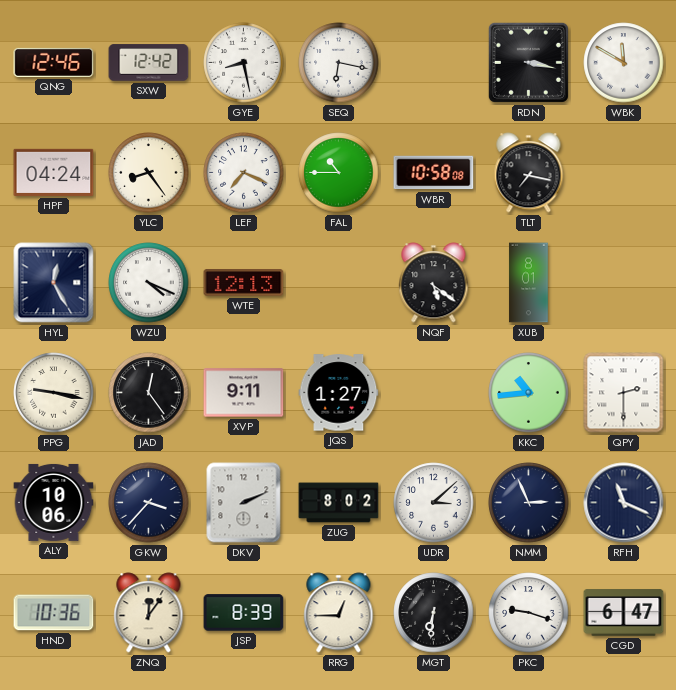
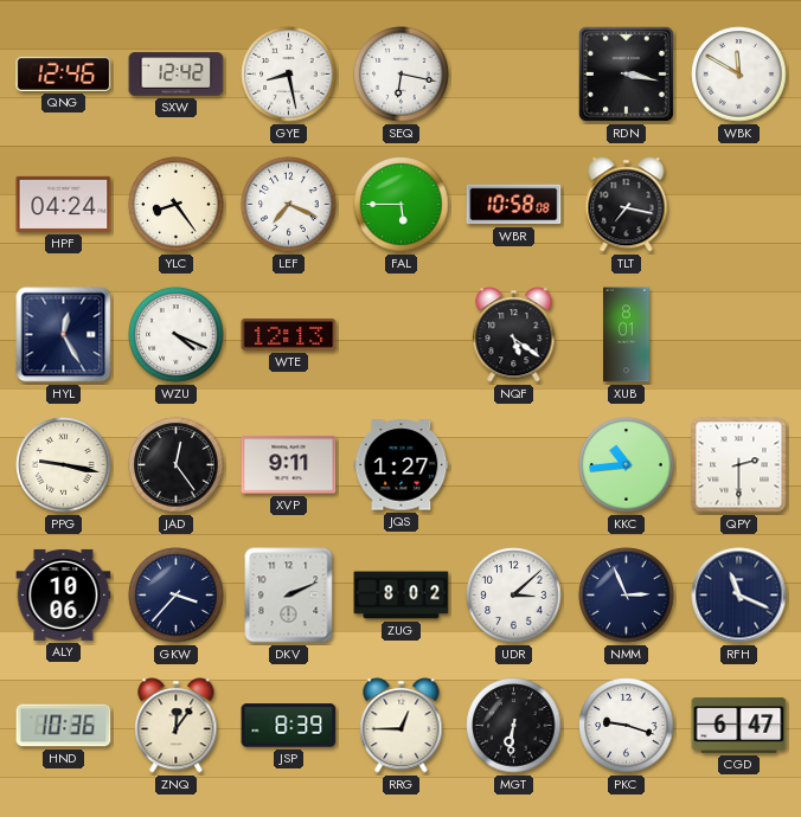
FAL: 10:45 -> 5:45 (402, 205)
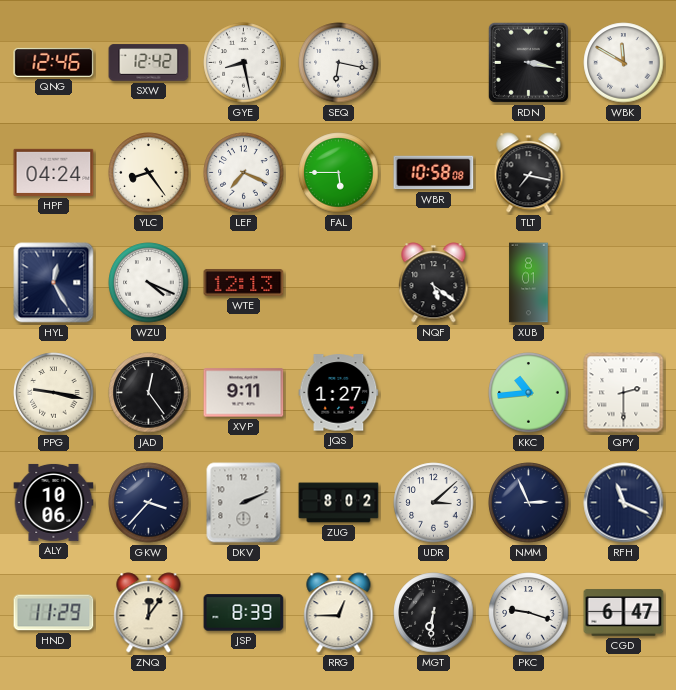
HND: 10:36 -> 11:29 (54, 613)
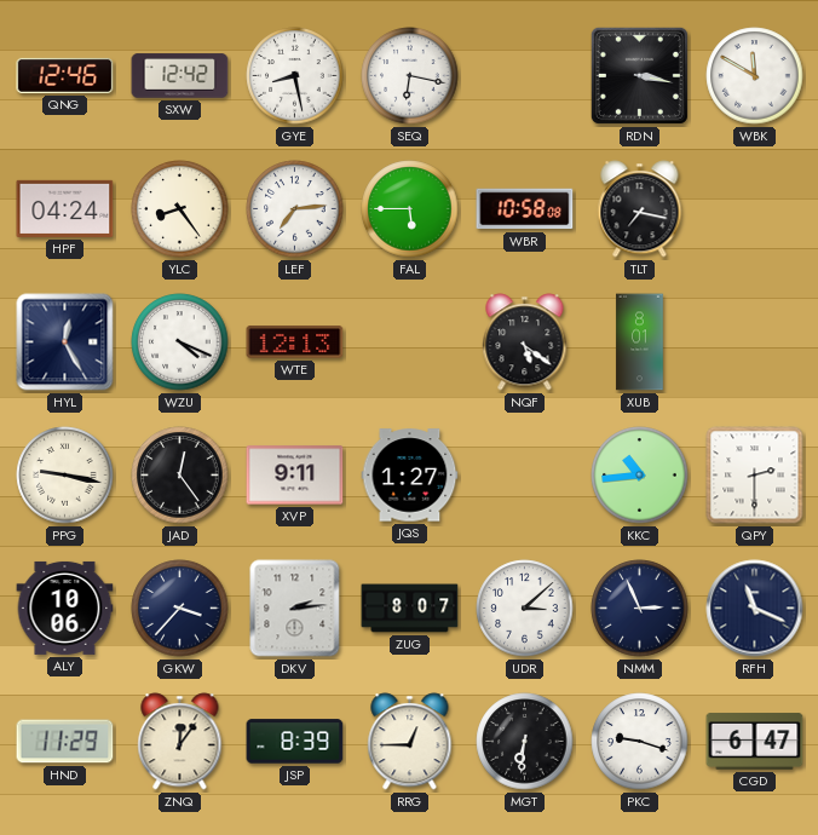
LEF: 7:19 -> 7:14 (295, 209)
DKV: 2:11 -> 2:14 (295, 609)
ZUG: 8:02 -> 8:07 (410, 609)
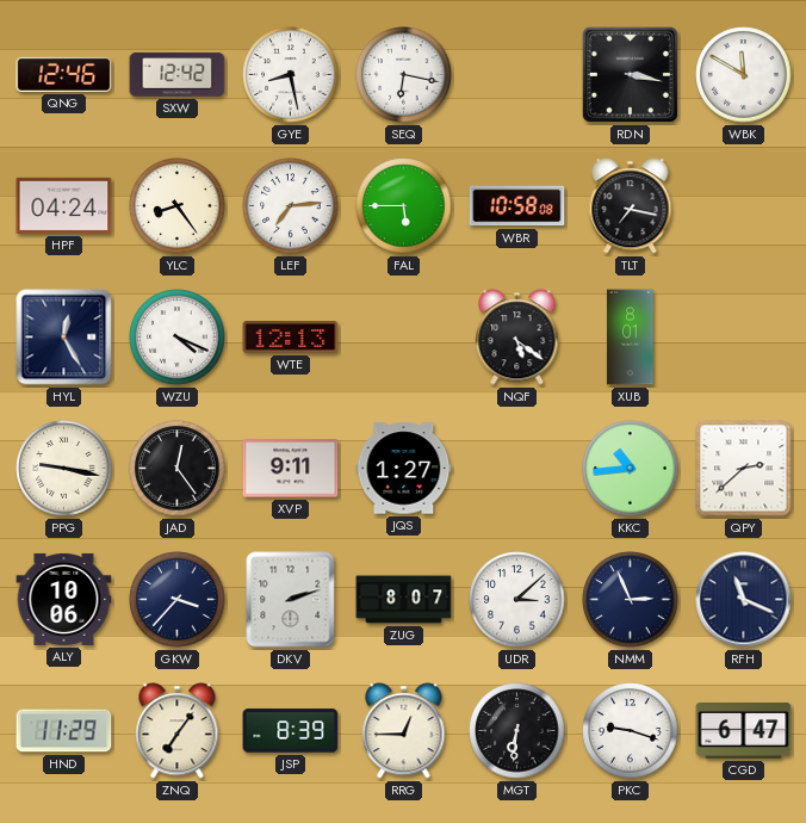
QPY: 2:30 -> 2:38 (744, 469)
DKV: 2:14 -> 2:12 (291, 600)
ZNQ: 12:06 -> 7:06 (178, 731)
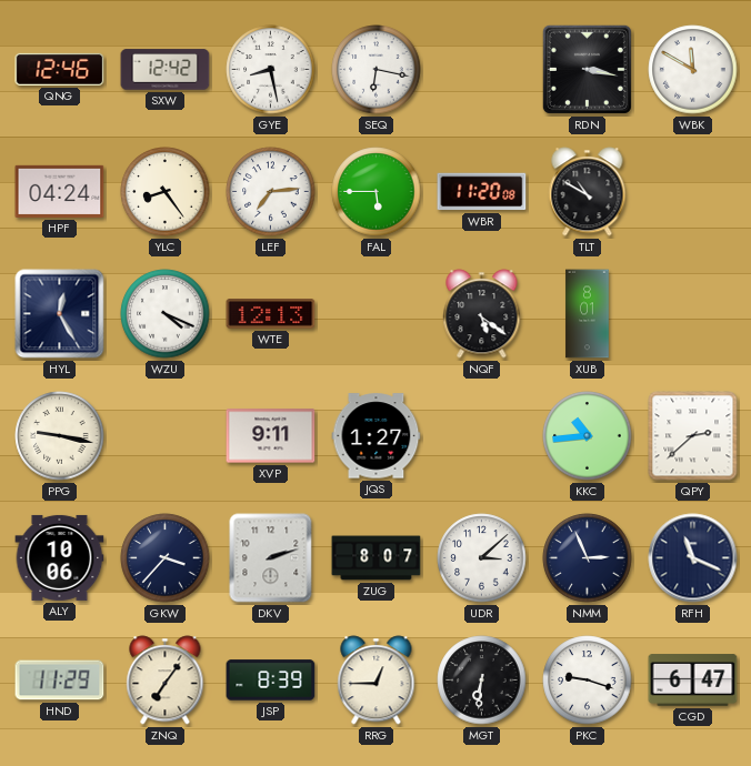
WBR: 10:58 -> 11:20 (482, 192)
TLT: 7:17 -> 10:50 (588, 192)
JAD: 12:24 -> none (178, 469)
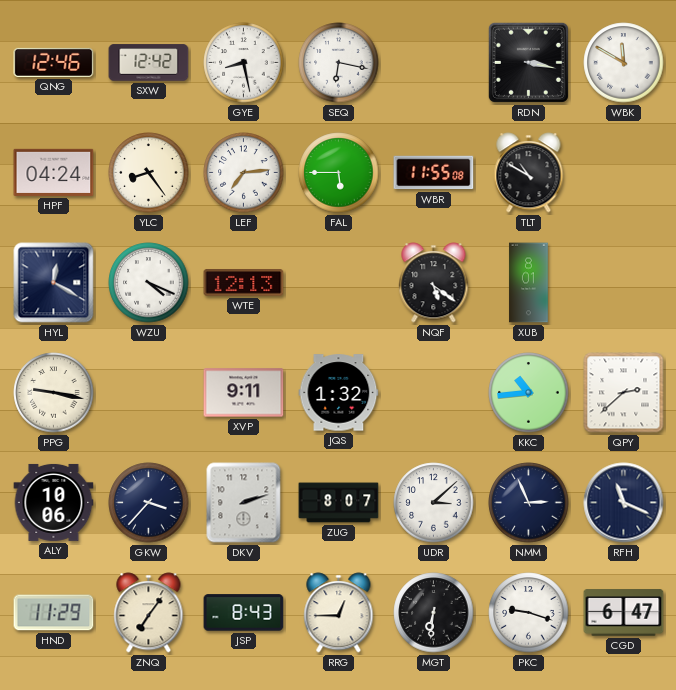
WBR: 11:20 -> 11:55 (434, 173)
HYL: 12:25 -> 12:20 (54, 283)
JQS: 1:27 -> 1:32 (339, 393)
JSP: 8:39 -> 8:43 (244, 613)
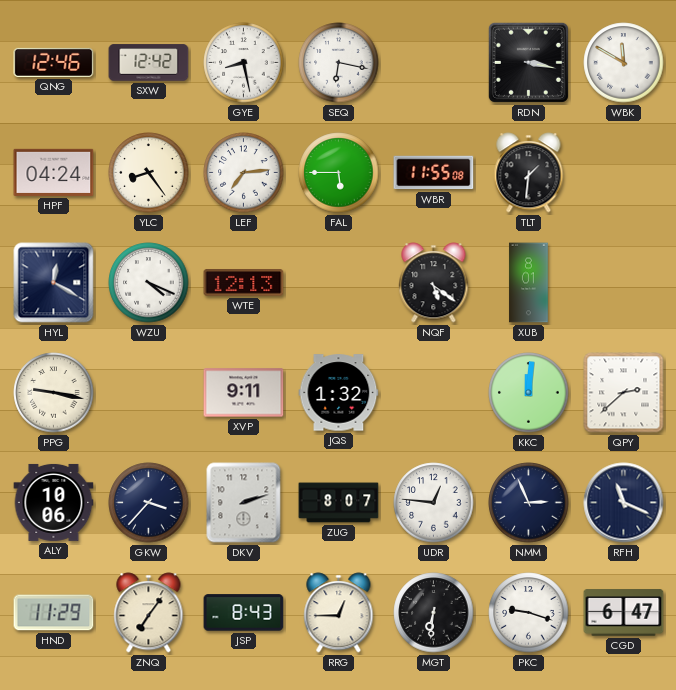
TLT: 10:50 -> 1:31 (529, 173)
KKC: 10:44 -> 12:01 (529, 393)
UDR: 3:08 -> 12:46 (434, 503)
